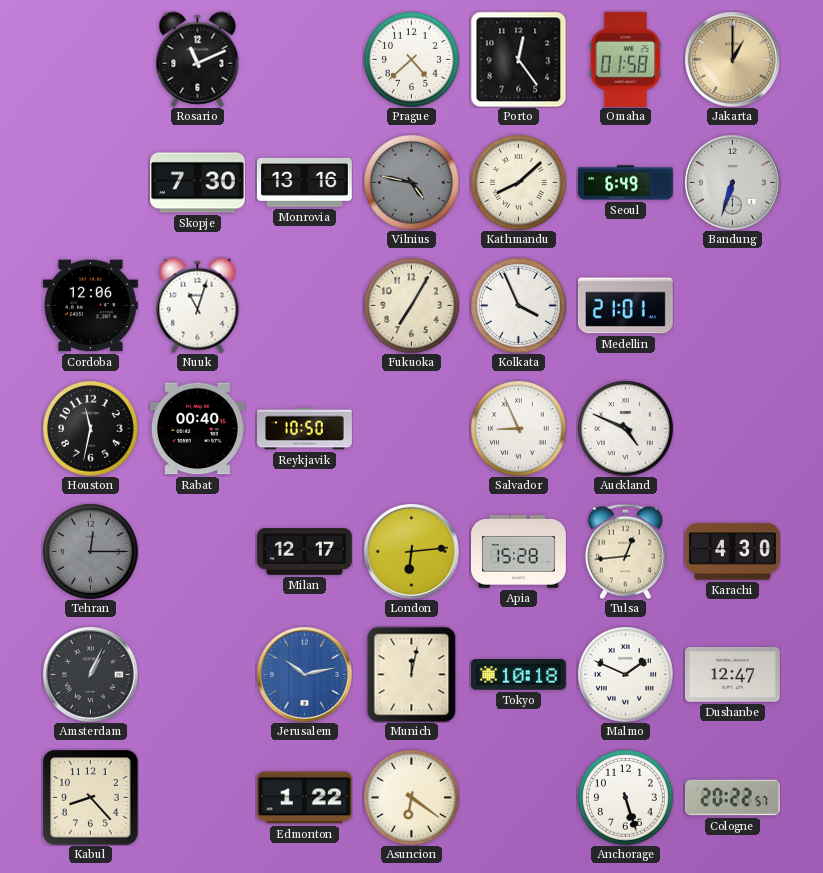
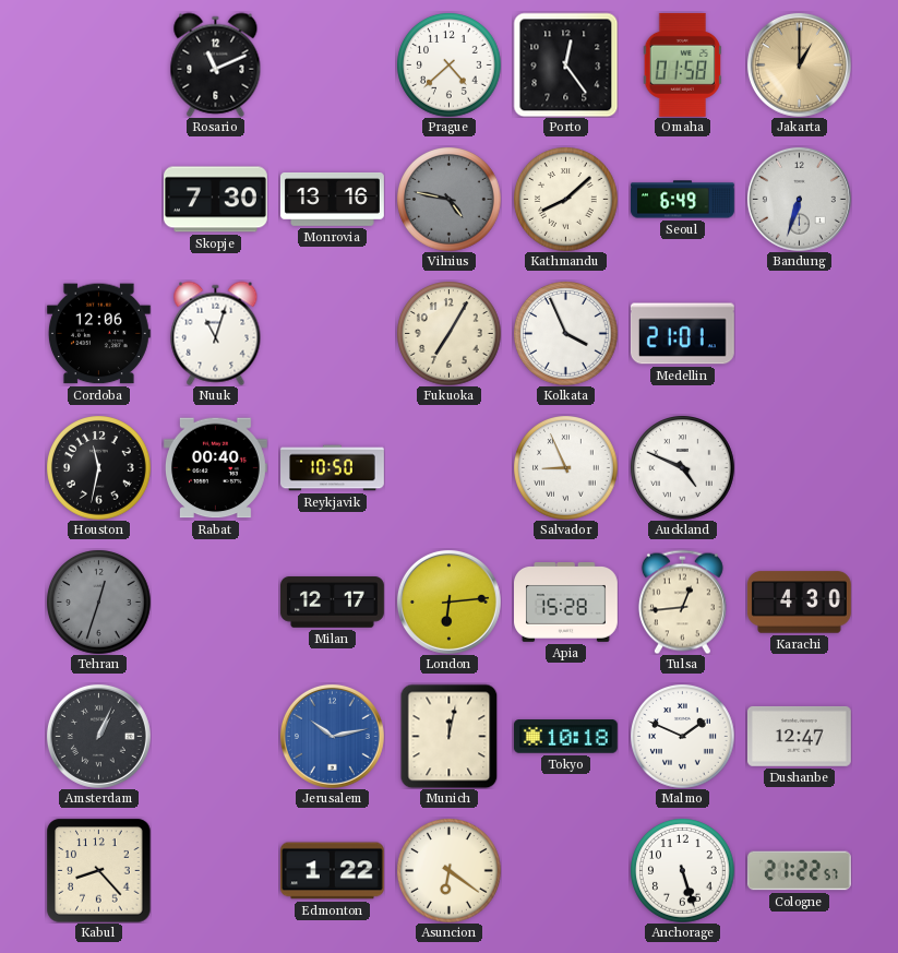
Tehran: 12:15 -> 12:33 (98, 601)
Cologne: 20:22 -> 21:22 (799, 871)
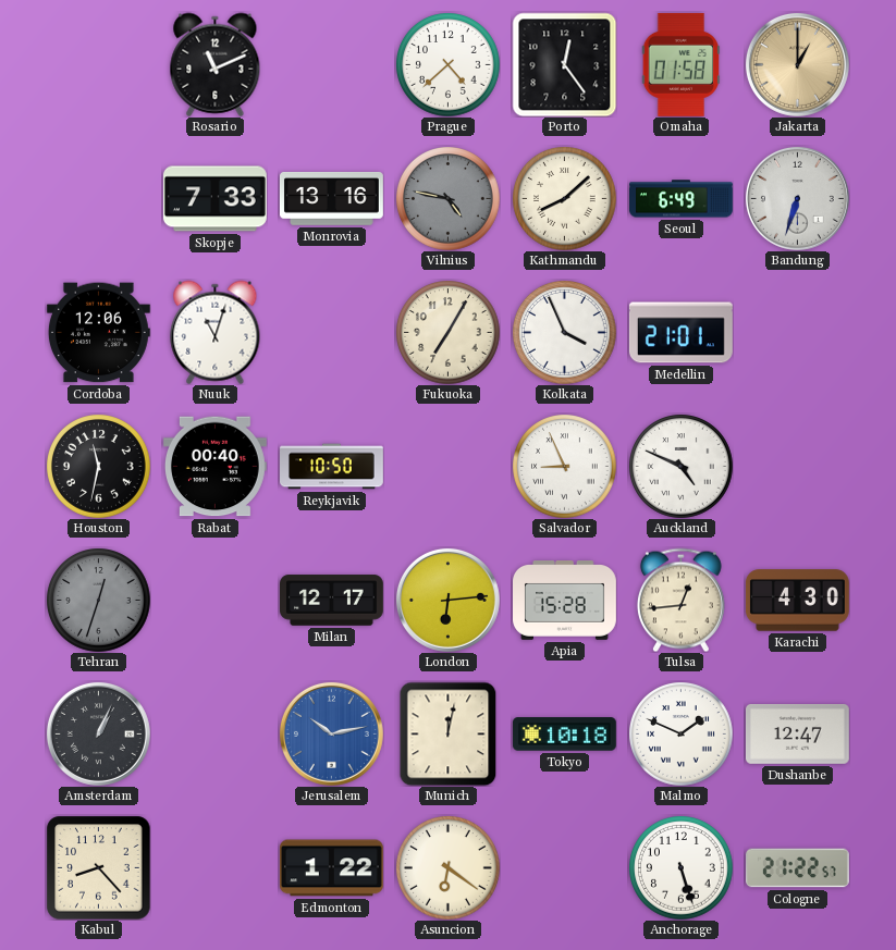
Skopje: 7:30 -> 7:33 (214, 199)
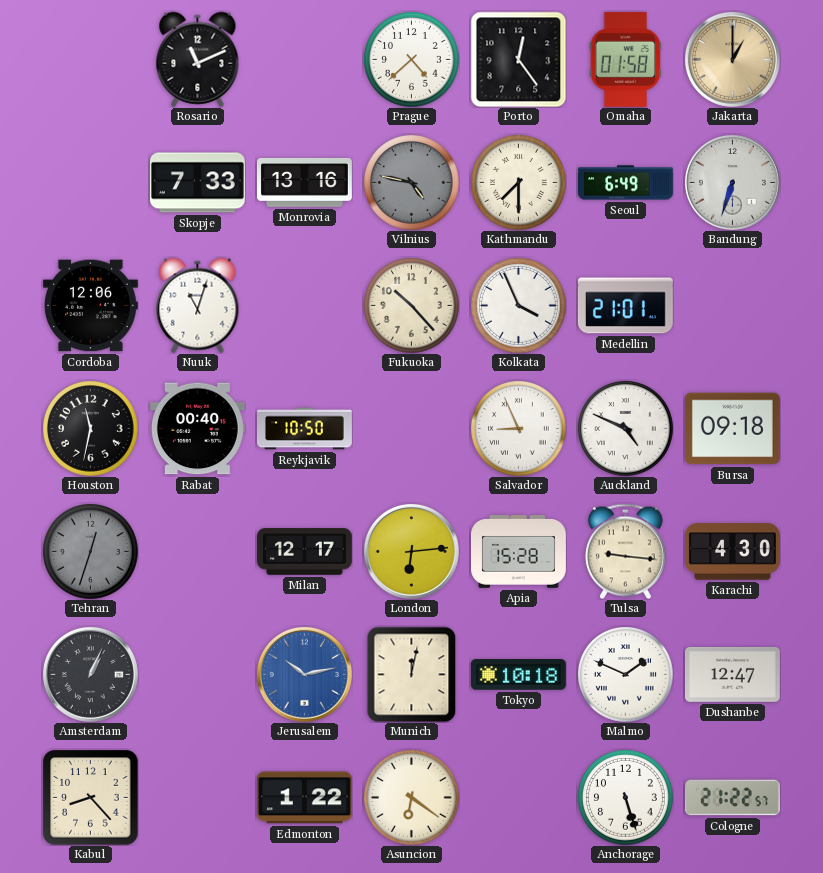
Kathmandu: 8:08 -> 7:30 (518, 182)
Fukuoka: 7:05 -> 10:23 (411, 305)
Bursa: none -> 09:18 (732, 429)
Tulsa: 12:44 -> 9:16 (625, 551)
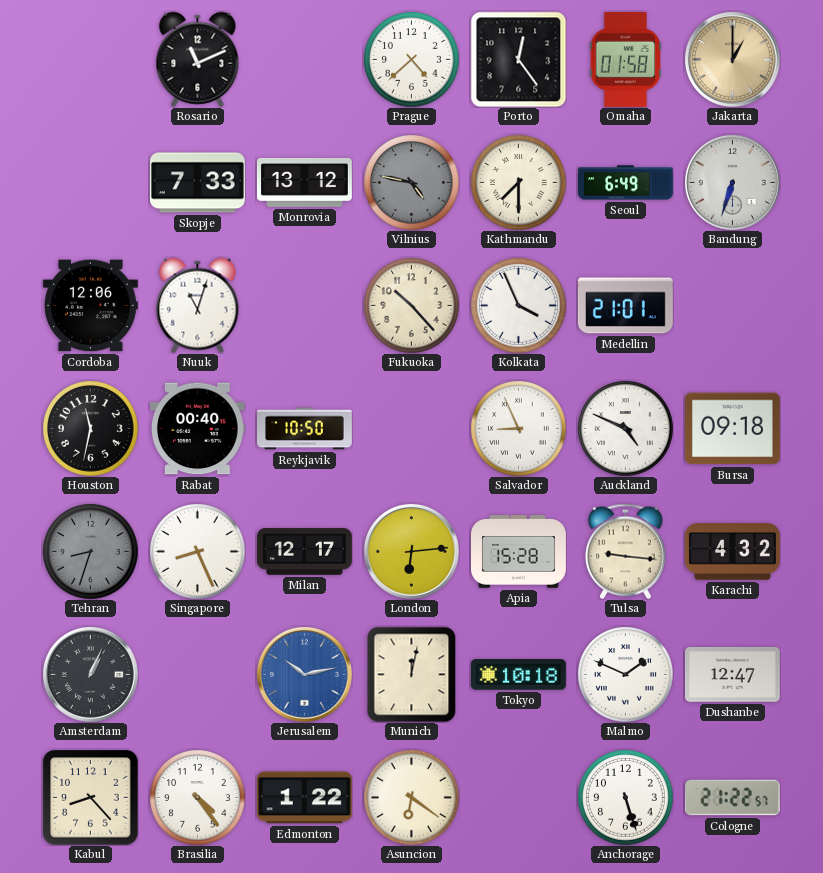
Monrovia: 13:16 -> 13:12 (304, 182)
Tehran: 12:33 -> 8:33 (90, 551)
Singapore: none -> 8:26 (197, 551)
Karachi: 4:30 -> 4:32 (732, 552)
Brasilia: none -> 4:24 (197, 797)
